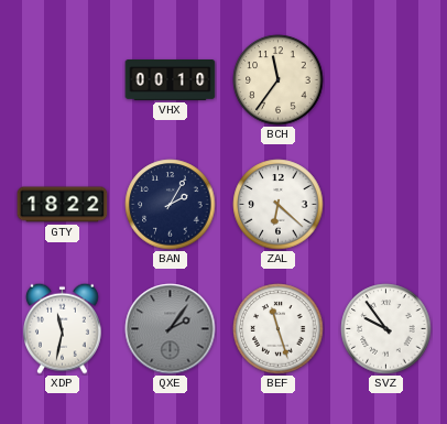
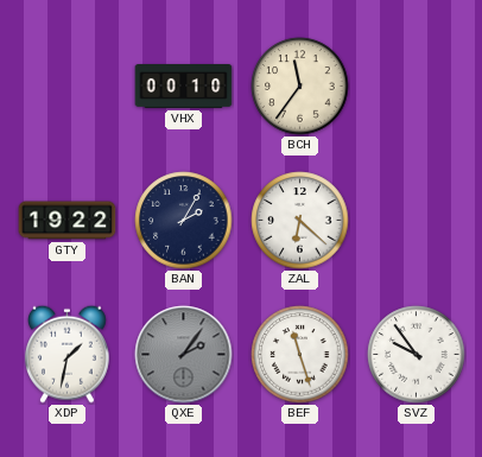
GTY: 18:22 -> 19:22 (68, 221)
XDP: 11:32 -> 1:32 (66, 354)
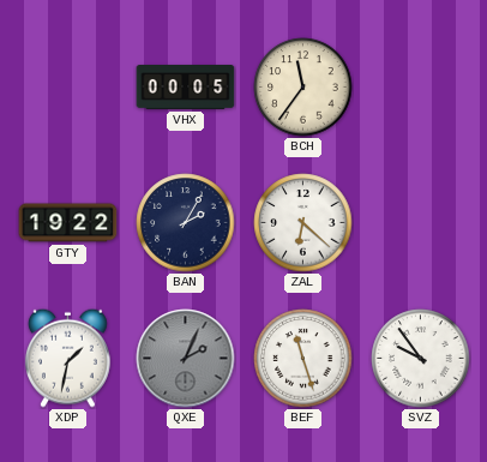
VHX: 00:10 -> 00:05 (186, 88)
QXE: 2:06 -> 2:04 (186, 359)
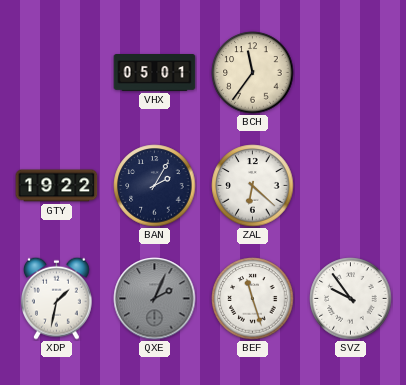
VHX: 00:05 -> 05:01 (155, 73)
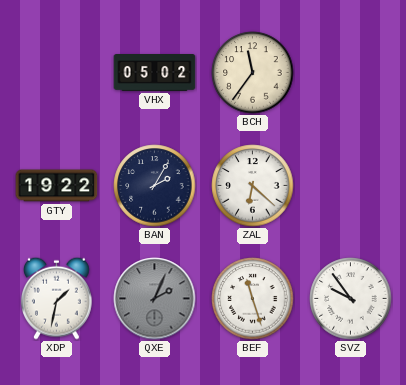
VHX: 05:01 -> 05:02 (155, 73)
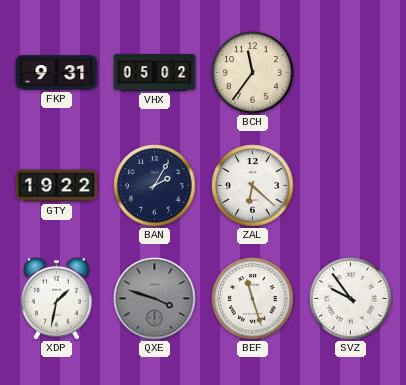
FKP: none -> 9:31 (57, 73)
QXE: 2:04 -> 3:48 (155, 299)
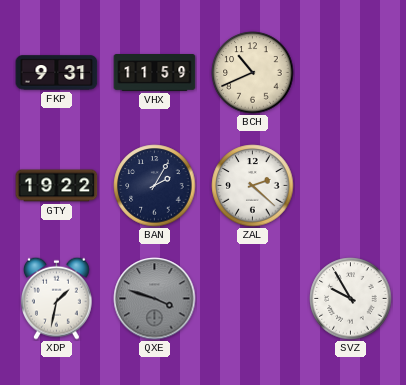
VHX: 05:02 -> 11:59 (155, 73)
BCH: 11:36 -> 10:41 (253, 73)
ZAL: 6:22 -> 2:22 (253, 186)
BEF: 11:27 -> none (253, 299)
SVZ: 9:54 -> 9:55 (351, 299)
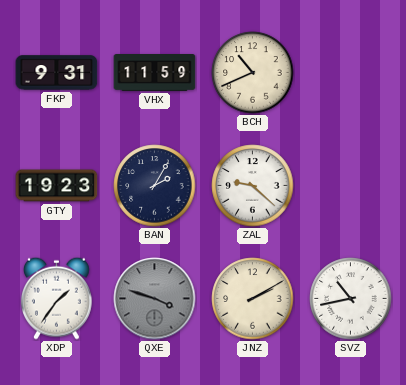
GTY: 19:22 -> 19:23 (57, 186)
ZAL: 2:22 -> 9:22 (253, 186)
XDP: 1:32 -> 1:36 (56, 298)
JNZ: none -> 2:10 (253, 299)
SVZ: 9:55 -> 10:43 (351, 299)
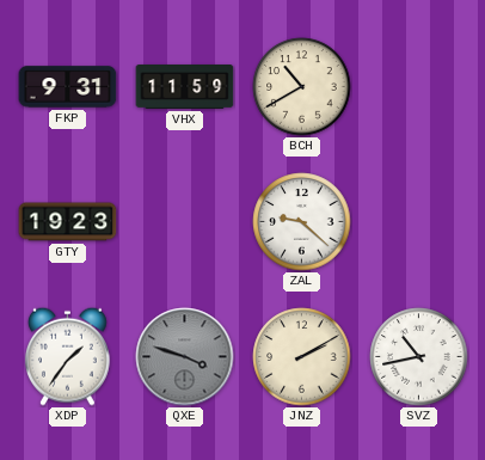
BCH: 10:41 -> 10:40 (302, 87)
BAN: 2:05 -> none (155, 186)
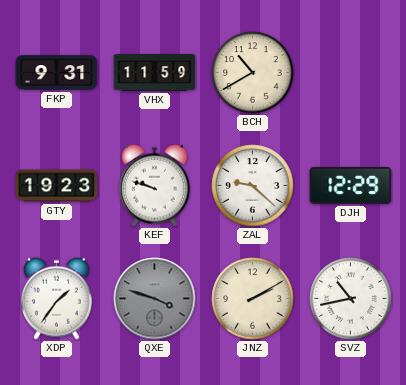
KEF: none -> 9:48 (154, 185)
DJH: none -> 12:29 (351, 185)
